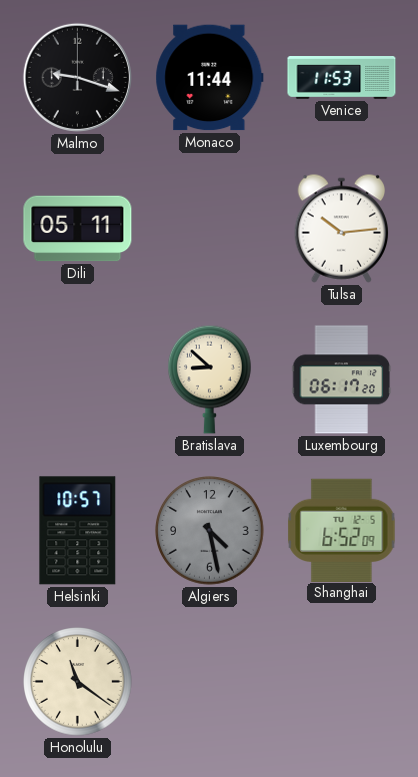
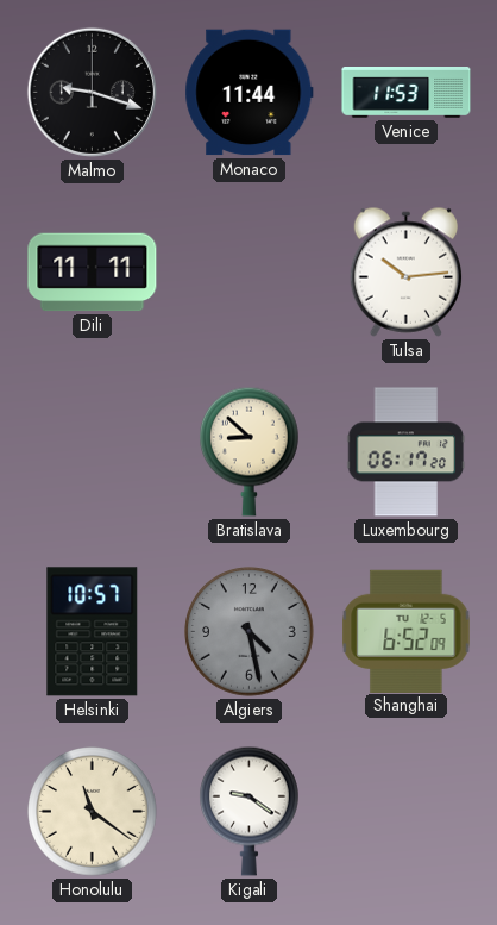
Dili: 05:11 -> 11:11 (93, 273)
Kigali: none -> 9:21 (250, 811)
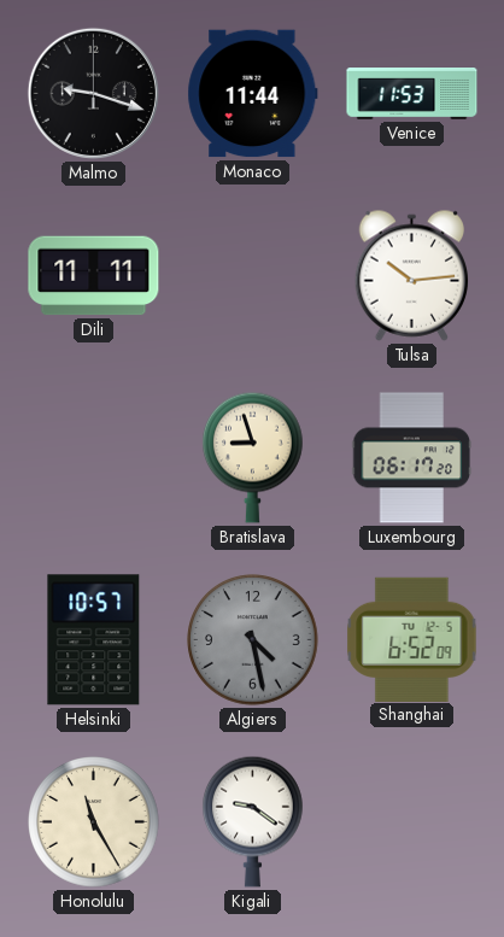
Bratislava: 8:52 -> 8:57 (253, 457)
Honolulu: 11:21 -> 11:25 (94, 822)
